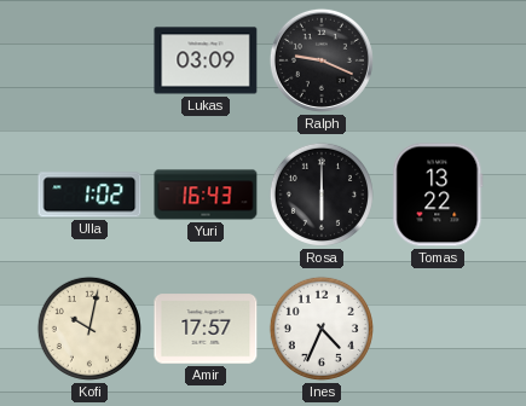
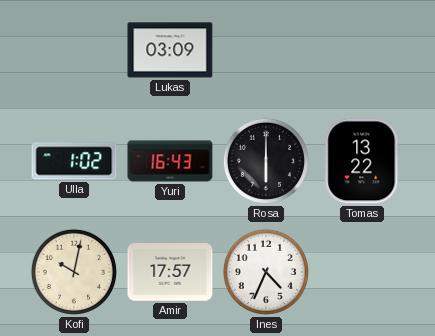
Ralph: 9:19 -> none (322, 60)
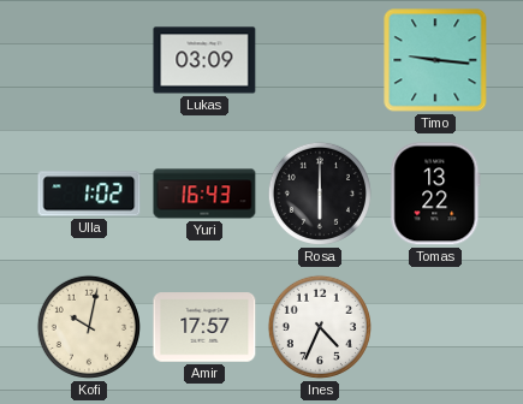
Timo: none -> 9:16 (435, 60)
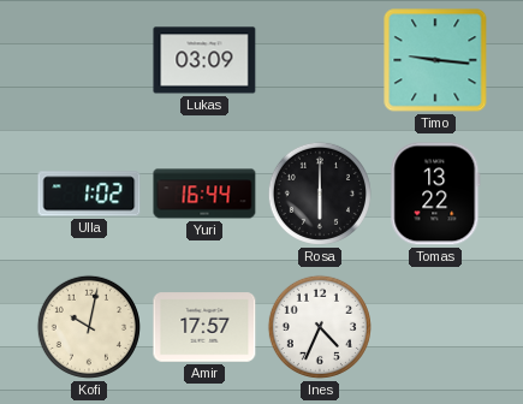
Yuri: 16:43 -> 16:44 (204, 194)
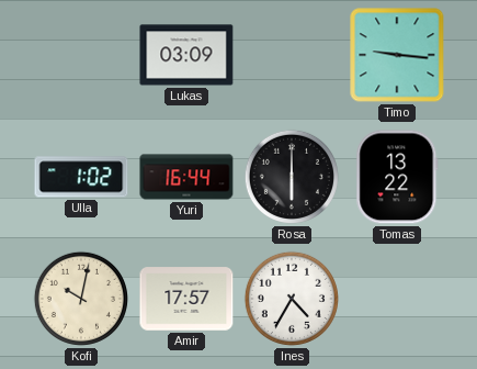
Ines: 4:34 -> 4:35 (292, 299)
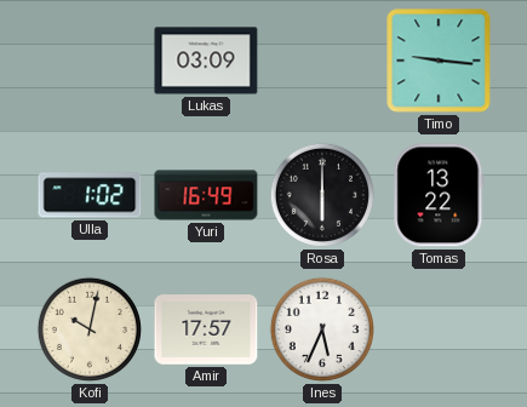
Yuri: 16:44 -> 16:49 (206, 195)
Ines: 4:35 -> 5:34 (322, 329)
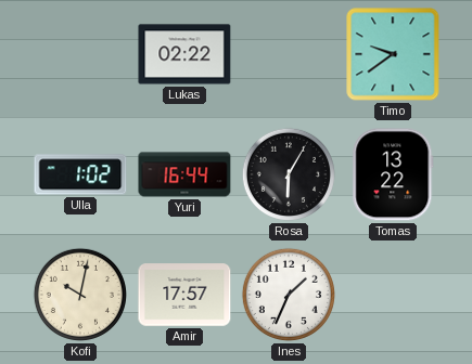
Lukas: 03:09 -> 02:22 (184, 54)
Timo: 9:16 -> 9:39 (393, 54)
Yuri: 16:49 -> 16:44 (184, 174)
Rosa: 6:00 -> 6:05 (289, 174)
Ines: 5:34 -> 1:34 (289, 295)
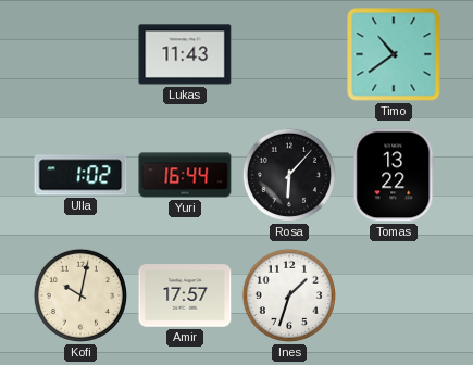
Lukas: 02:22 -> 11:43 (185, 54)
Timo: 9:39 -> 10:39 (394, 54)
Rosa: 6:05 -> 6:07 (289, 175)
Ines: 1:34 -> 1:33 (289, 295)
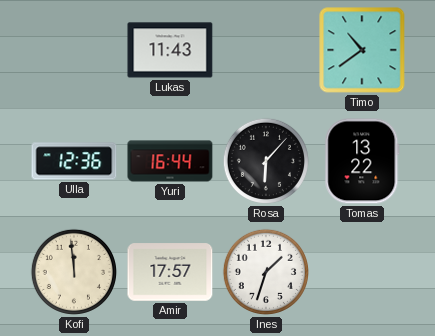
Ulla: 1:02 -> 12:36 (74, 161)
Kofi: 10:02 -> 11:59 (74, 272)
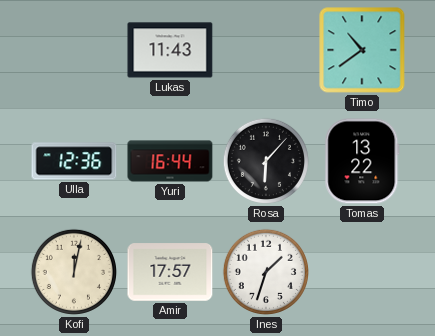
Kofi: 11:59 -> 12:02 (74, 272)
